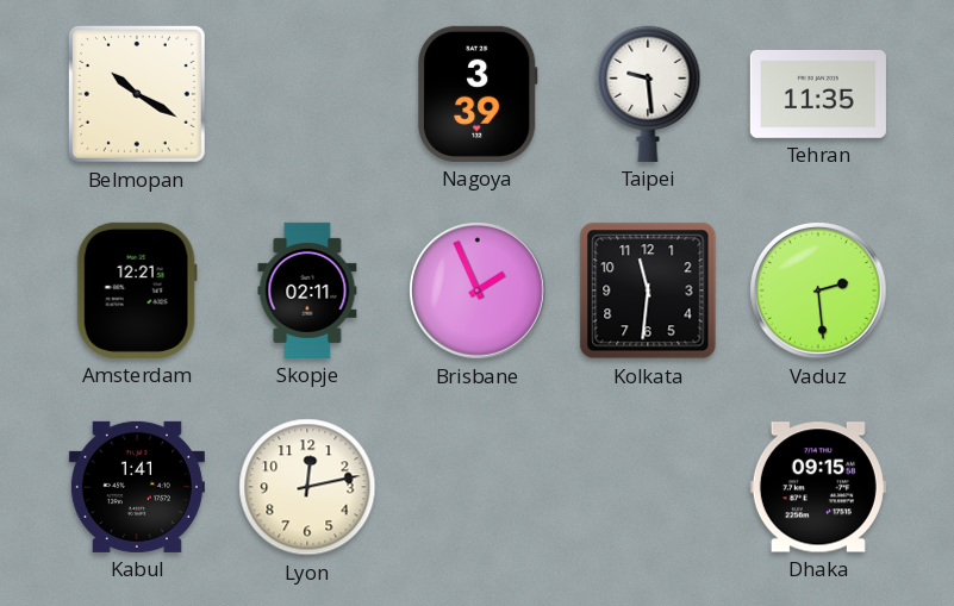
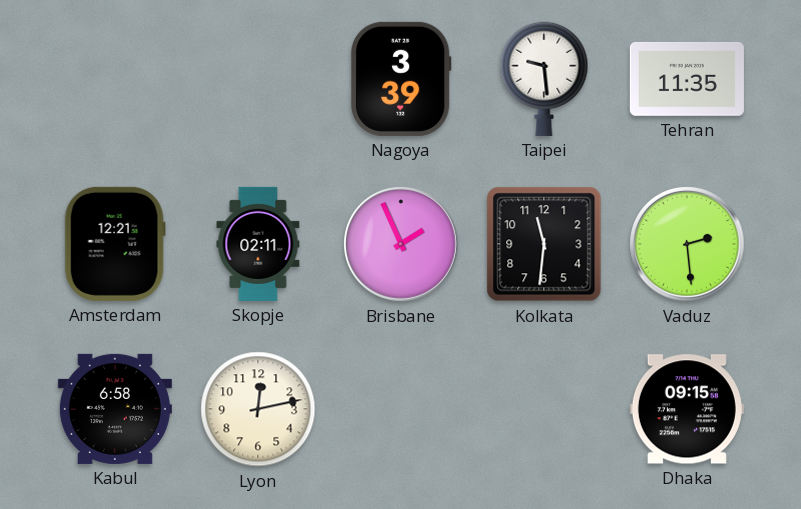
Belmopan: 10:20 -> none (137, 94)
Kabul: 1:41 -> 6:58 (115, 409)
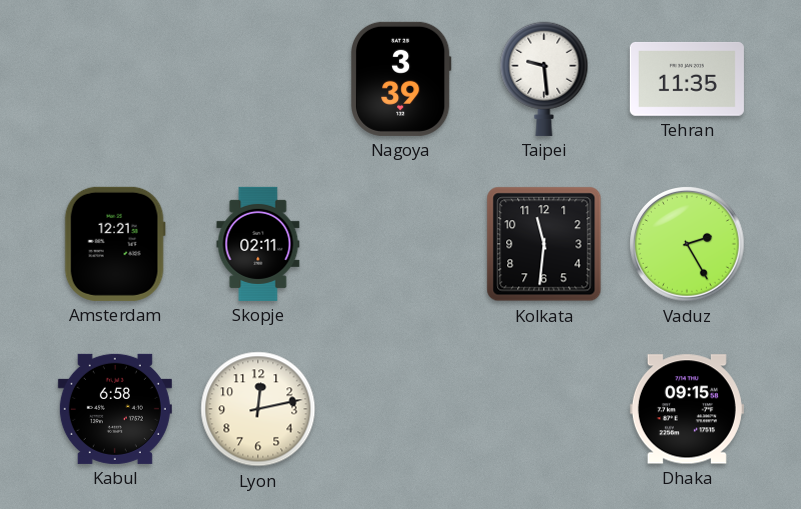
Brisbane: 1:56 -> none (402, 245)
Vaduz: 2:29 -> 2:25 (688, 245)
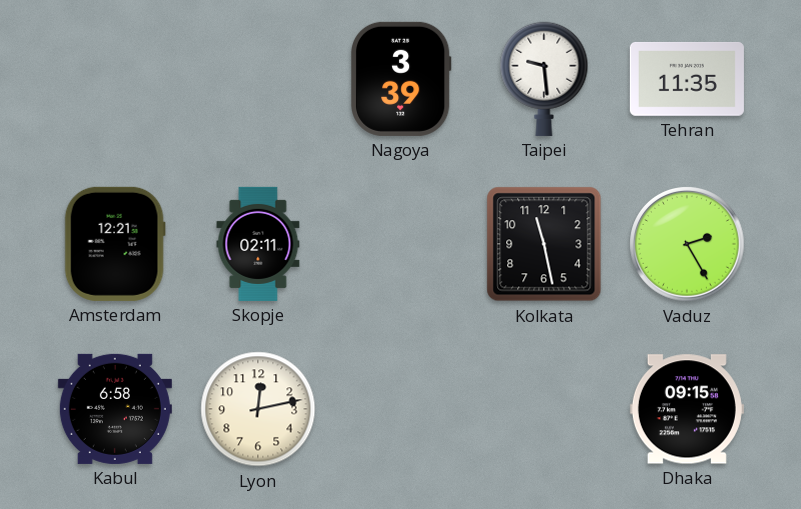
Kolkata: 11:31 -> 11:28 (544, 244)
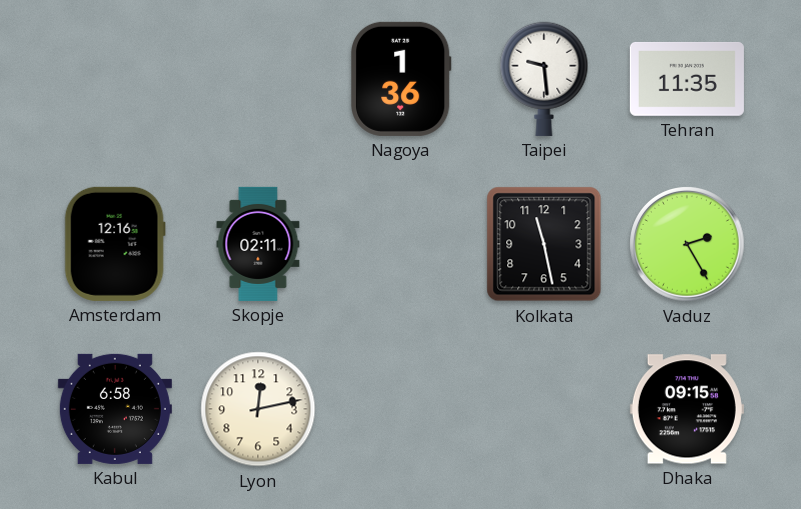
Nagoya: 3:39 -> 1:36 (401, 79)
Amsterdam: 12:21 -> 12:16 (115, 244)
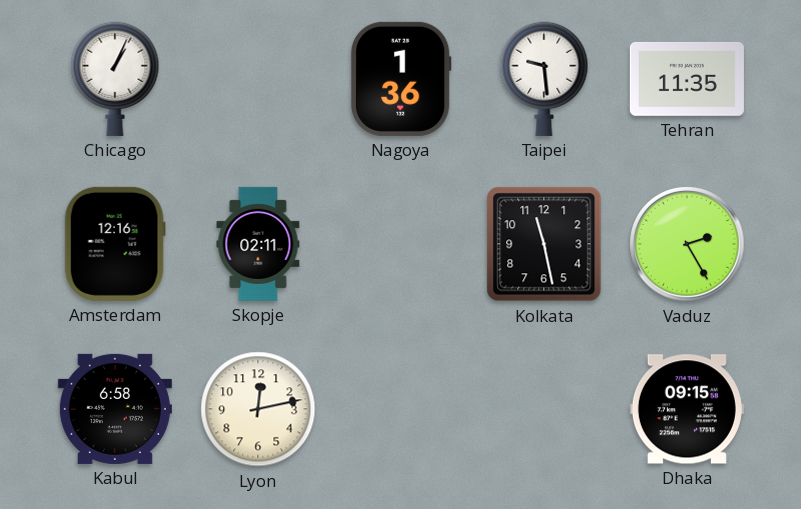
Chicago: none -> 1:04 (115, 79)
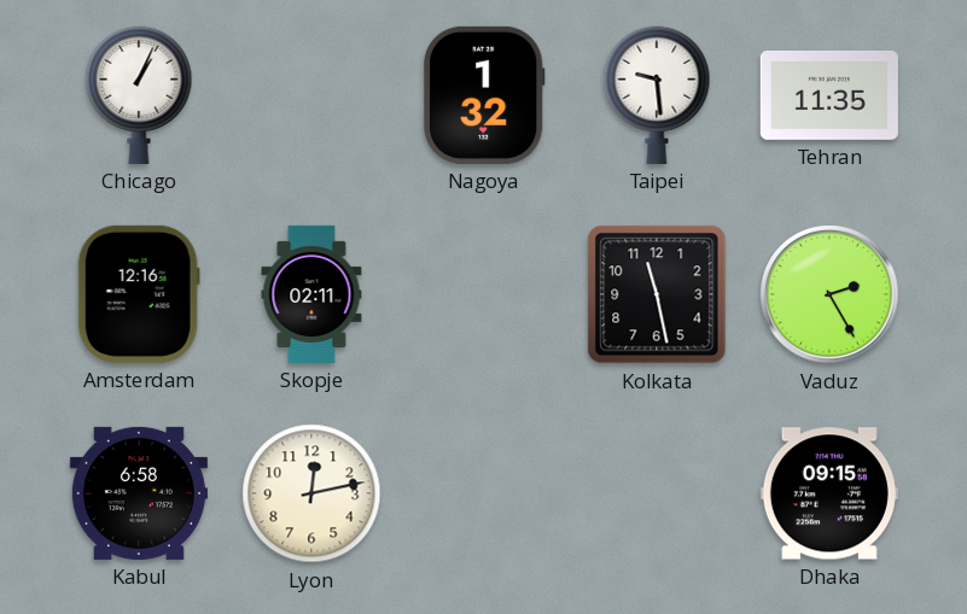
Nagoya: 1:36 -> 1:32 (484, 95)
